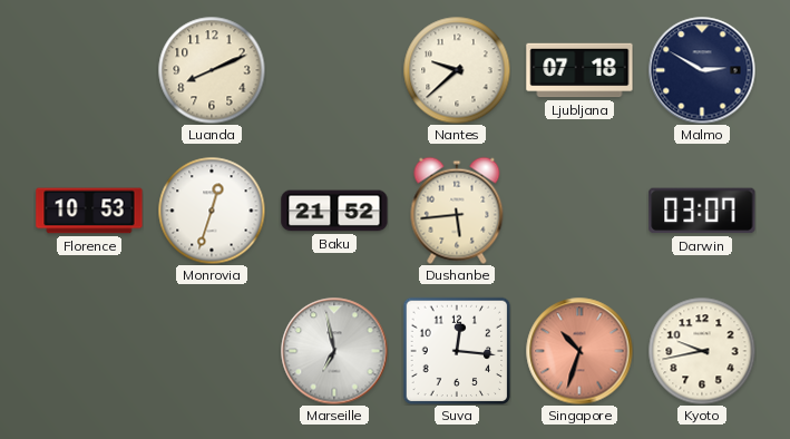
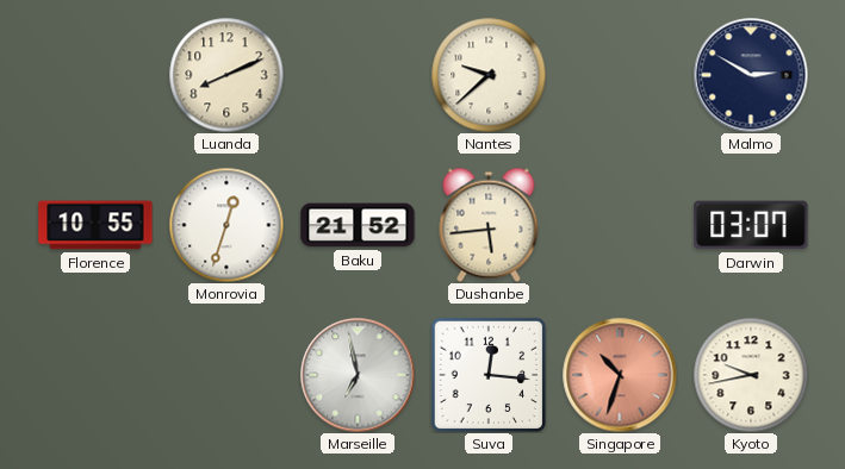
Ljubljana: 07:18 -> none (579, 70)
Florence: 10:53 -> 10:55 (95, 225)
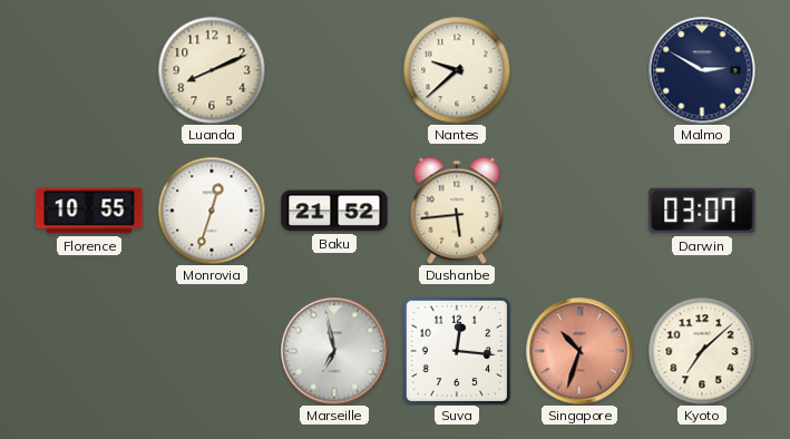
Kyoto: 9:43 -> 7:08 (702, 351)
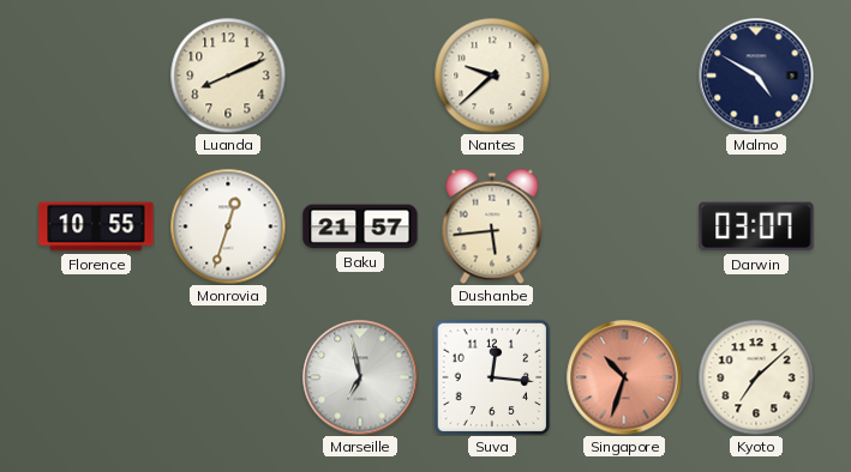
Malmo: 2:50 -> 4:50 (756, 75)
Baku: 21:52 -> 21:57 (360, 226)
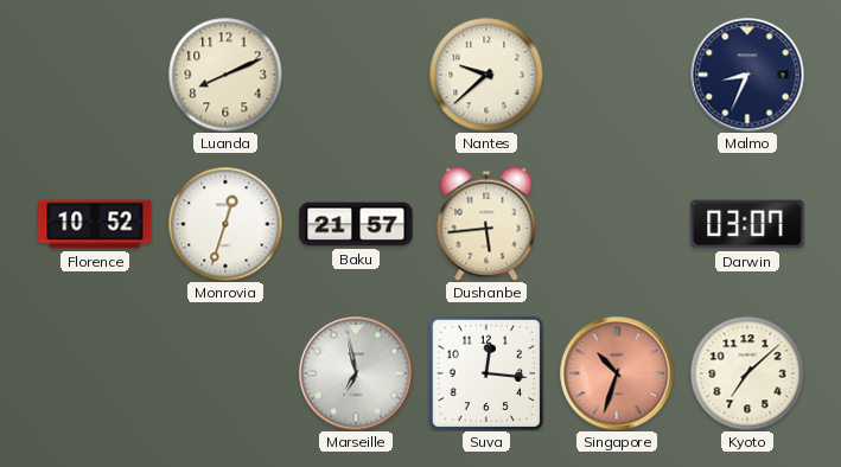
Malmo: 4:50 -> 8:34 (747, 75)
Florence: 10:55 -> 10:52 (95, 224)
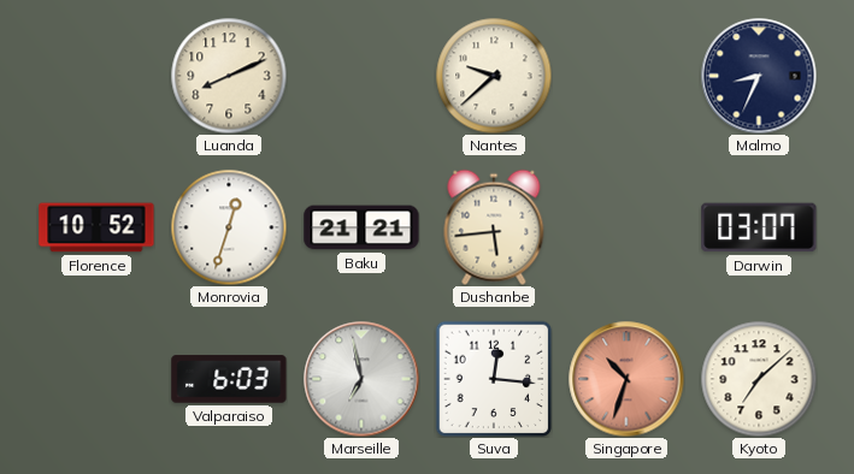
Baku: 21:57 -> 21:21 (361, 227)
Valparaiso: none -> 6:03 (229, 379)
